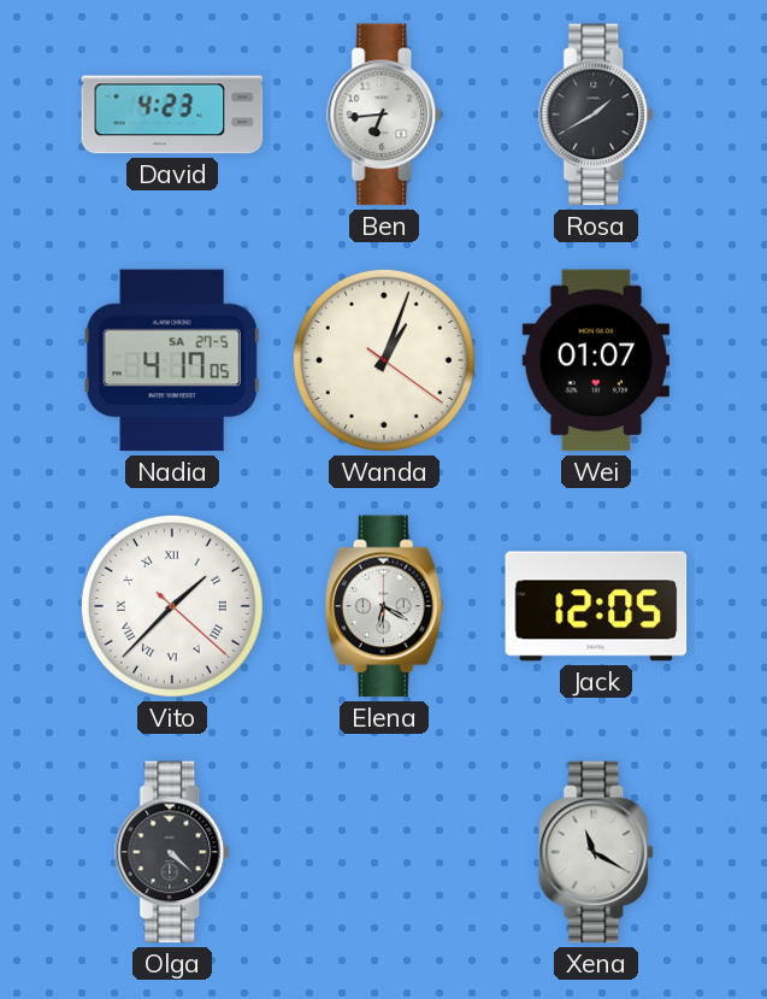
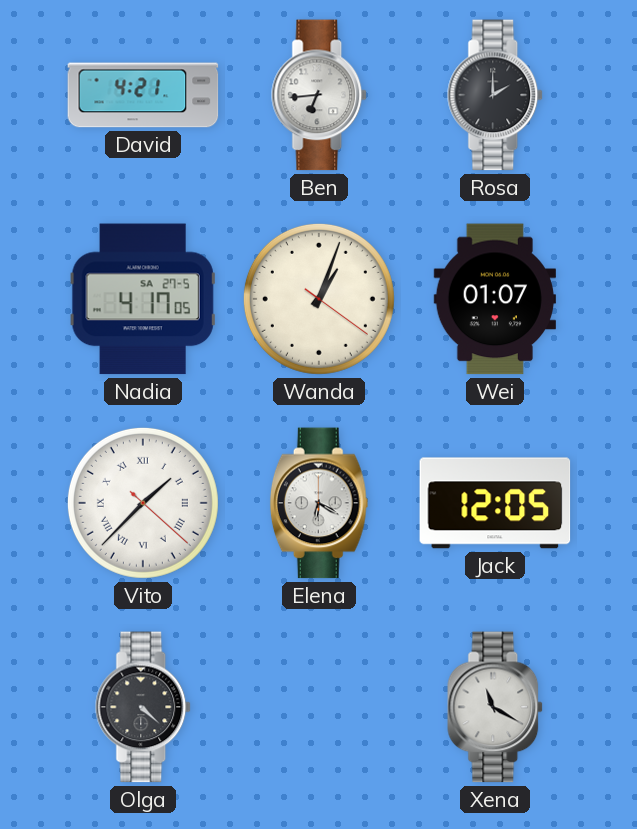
David: 4:23 -> 4:21 (143, 95)
Rosa: 1:40 -> 2:00 (496, 95)
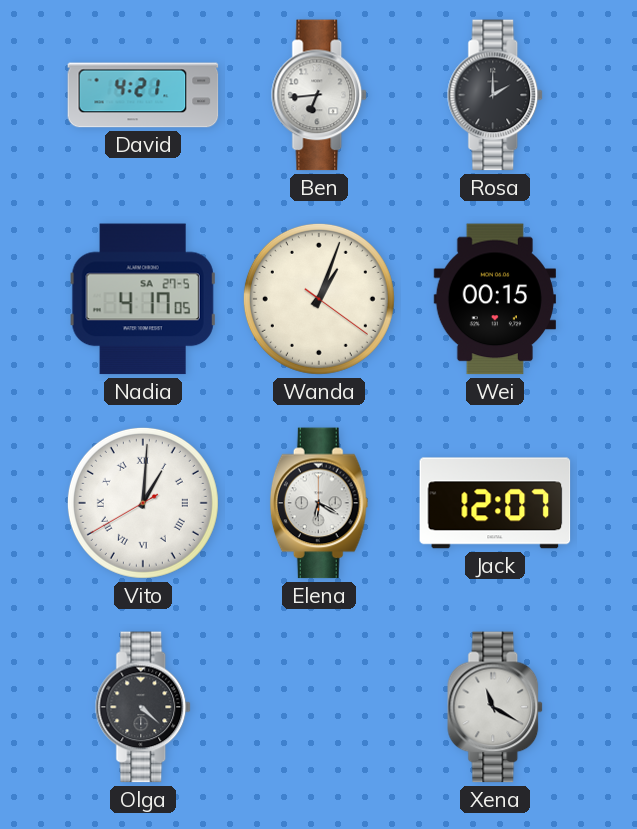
Wei: 01:07 -> 00:15 (495, 299)
Vito: 1:37 -> 1:00 (143, 503)
Jack: 12:05 -> 12:07 (495, 503)
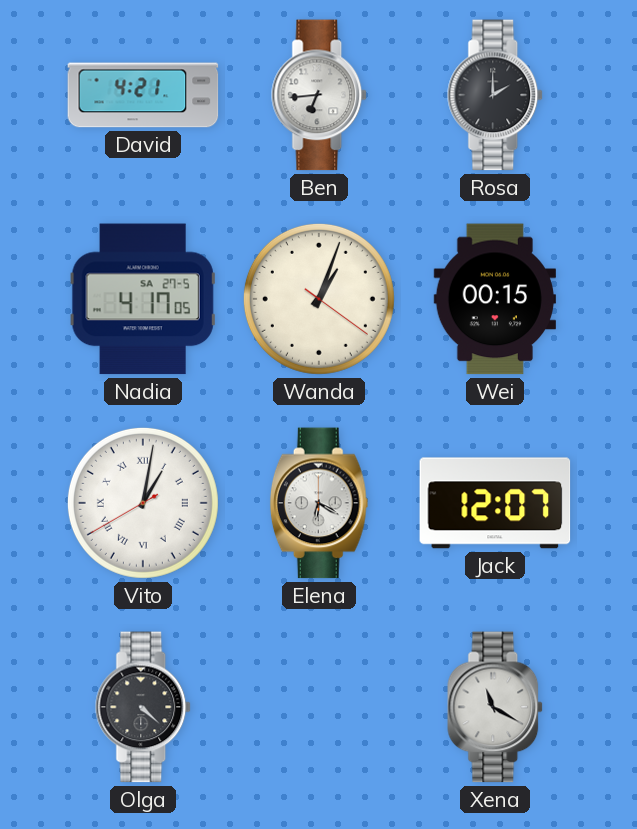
Vito: 1:00 -> 1:01 (143, 503)
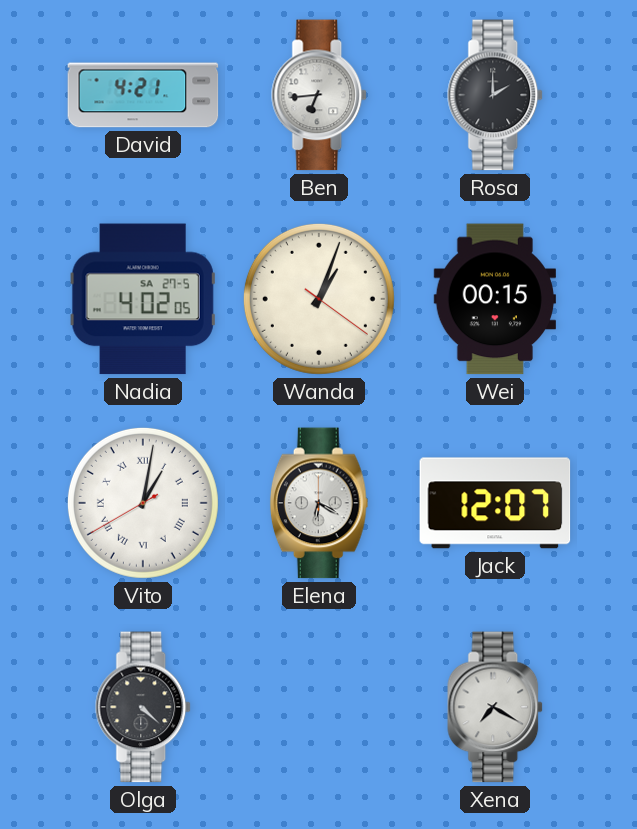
Nadia: 4:17 -> 4:02 (143, 299)
Xena: 11:20 -> 7:20 (496, 707)
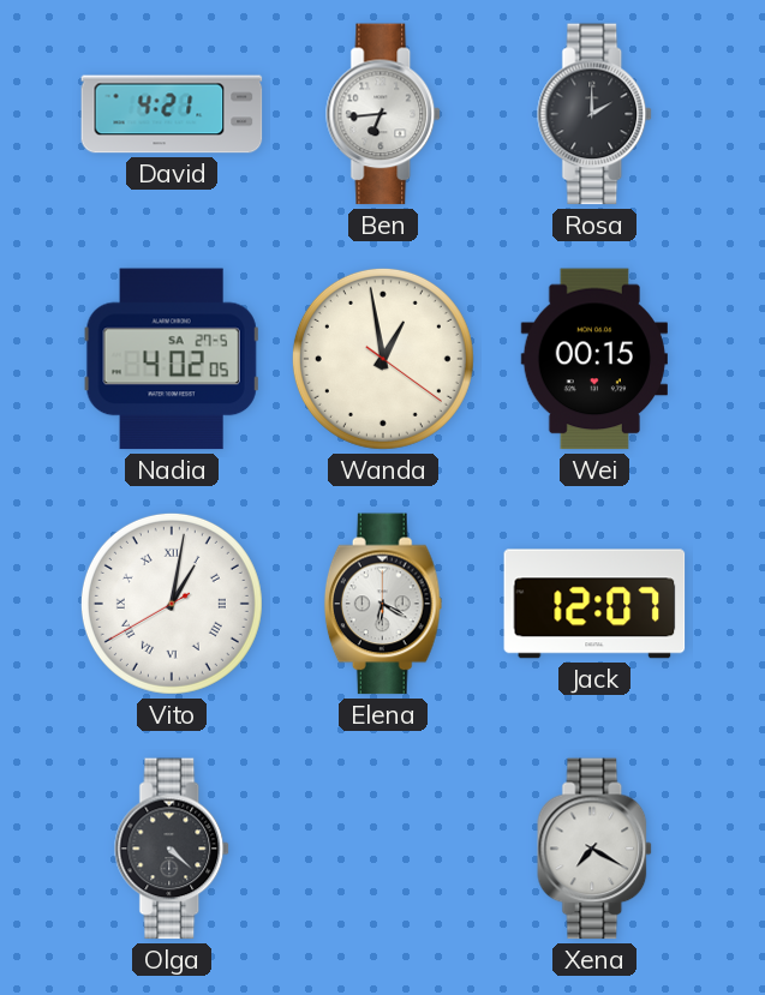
Wanda: 1:03 -> 12:58 (383, 359)
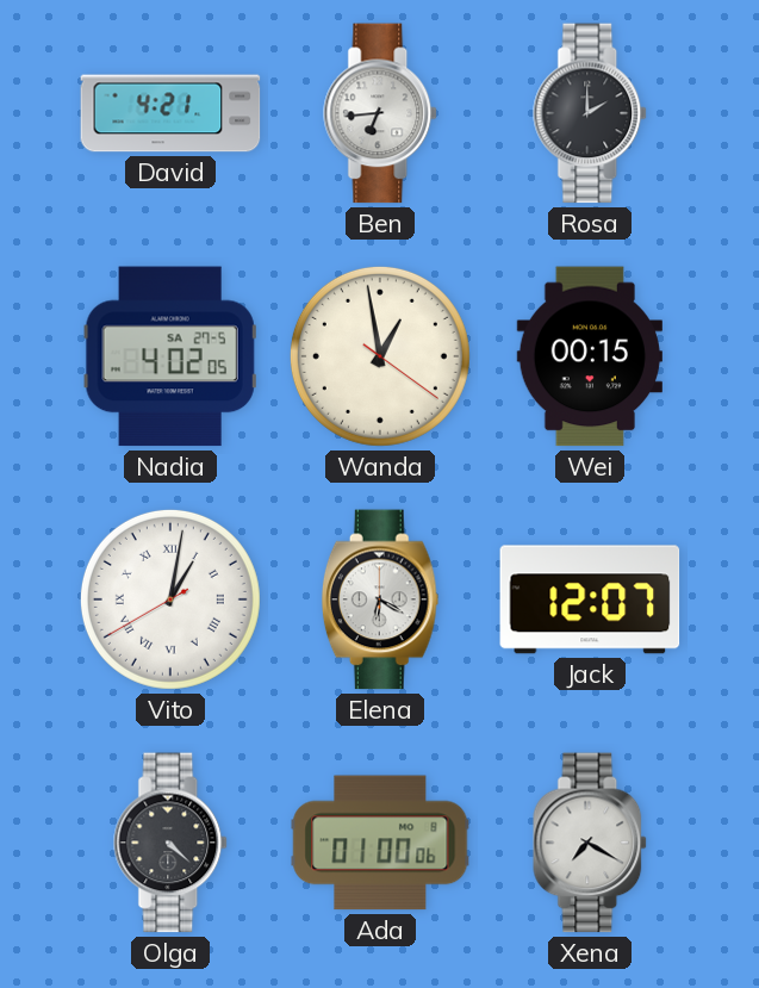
Ada: none -> 01:00 (380, 843)
